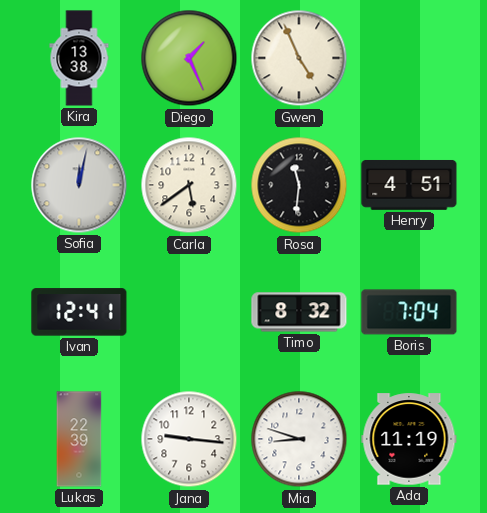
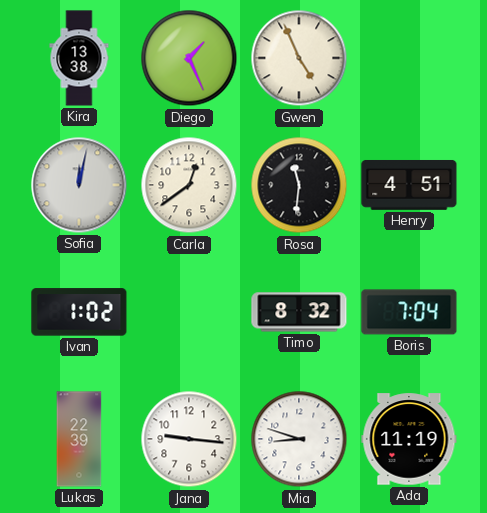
Carla: 5:39 -> 12:39 (189, 185)
Ivan: 12:41 -> 1:02 (79, 312)
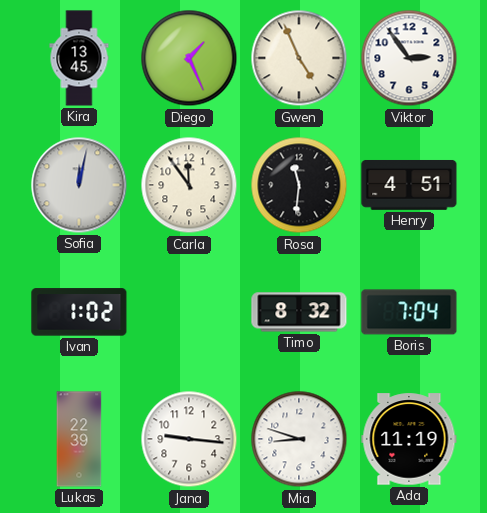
Kira: 13:38 -> 13:45 (79, 58)
Viktor: none -> 2:54 (409, 58)
Carla: 12:39 -> 11:54 (189, 185)
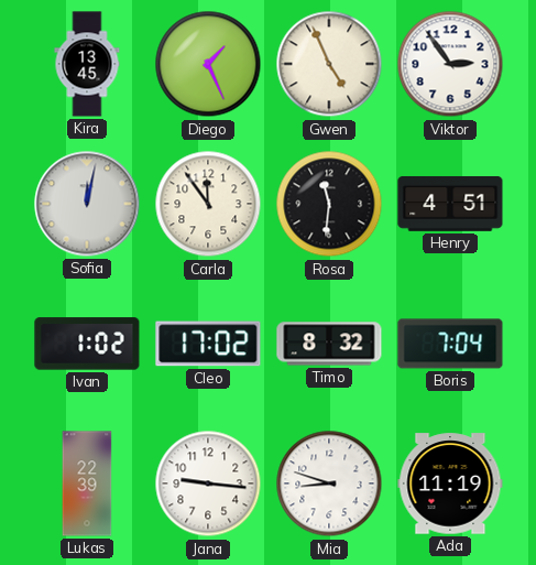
Cleo: none -> 17:02 (208, 344)
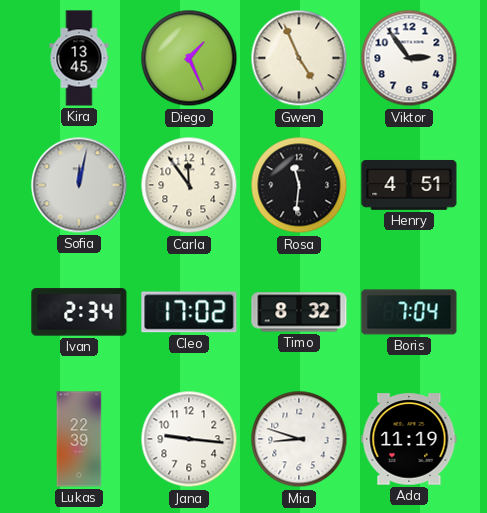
Ivan: 1:02 -> 2:34 (79, 312)
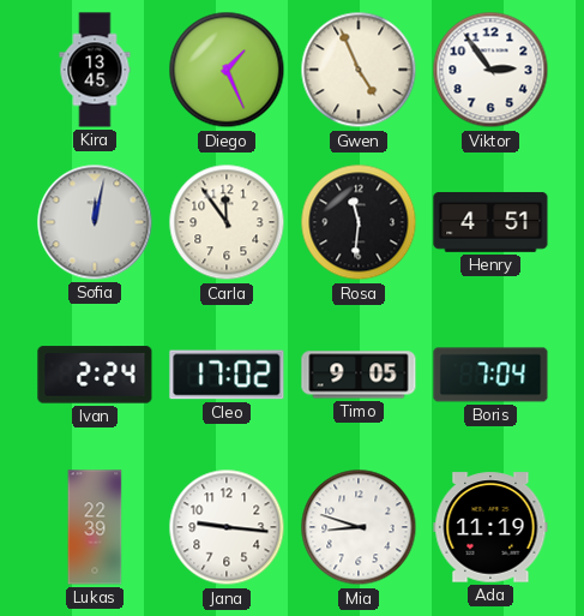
Ivan: 2:34 -> 2:24 (95, 375)
Timo: 8:32 -> 9:05 (359, 375)
